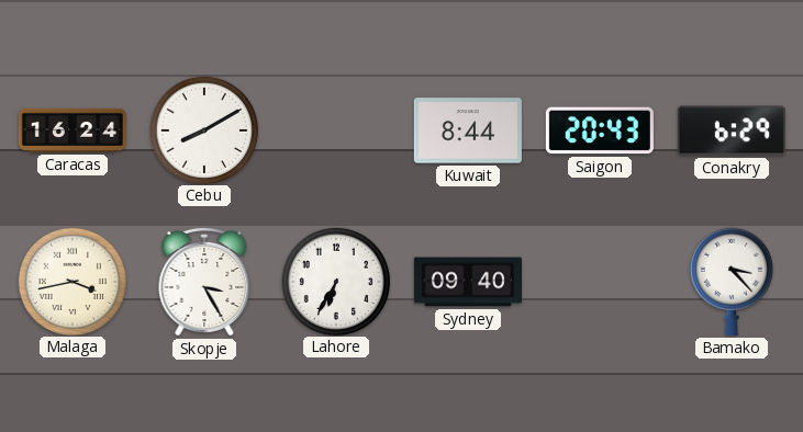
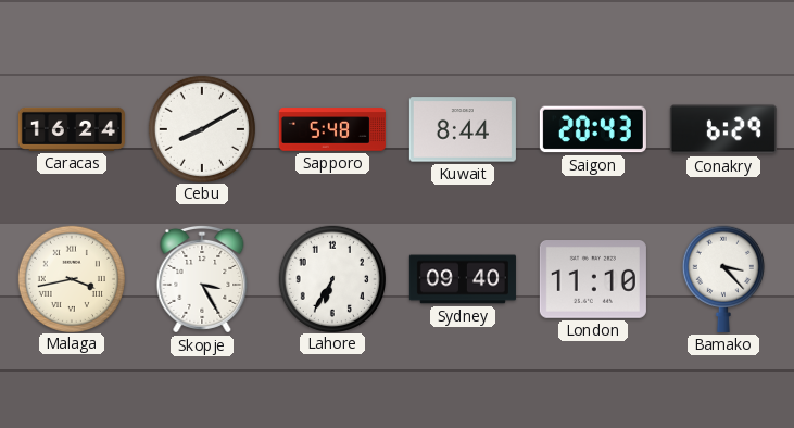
Sapporo: none -> 5:48 (332, 129)
London: none -> 11:10 (593, 280)
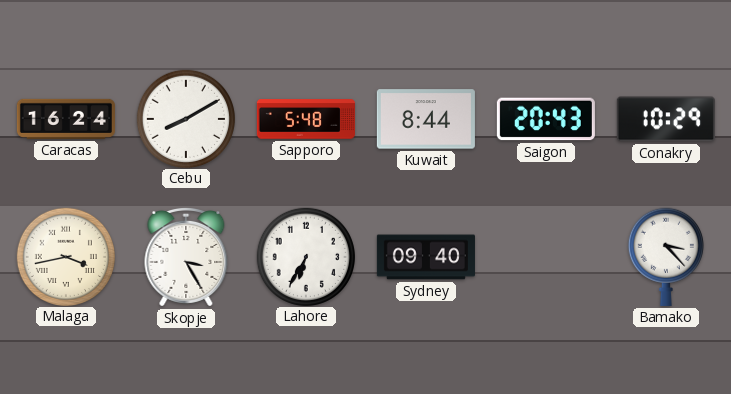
Conakry: 6:29 -> 10:29 (666, 119)
London: 11:10 -> none (593, 280)
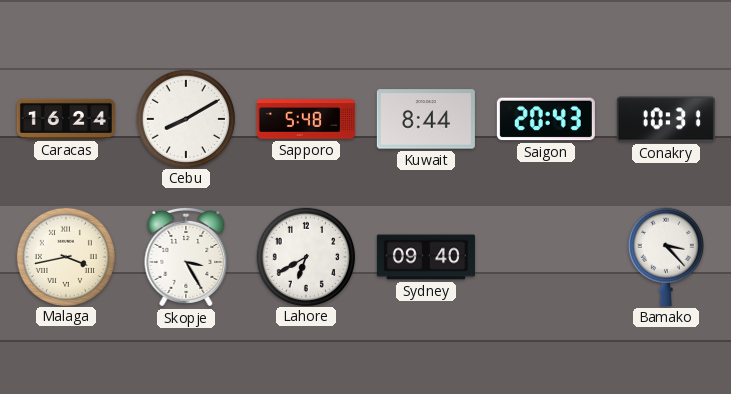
Conakry: 10:29 -> 10:31 (666, 119)
Lahore: 6:35 -> 6:40 (305, 256)
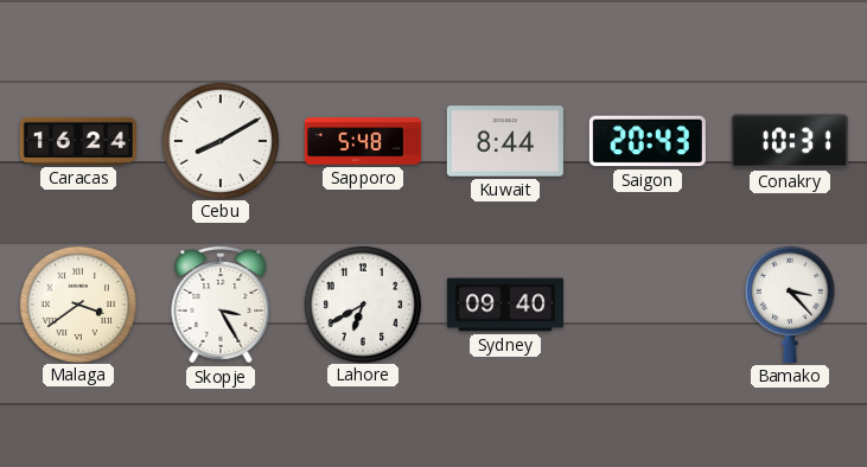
Malaga: 3:43 -> 3:39 (77, 303)
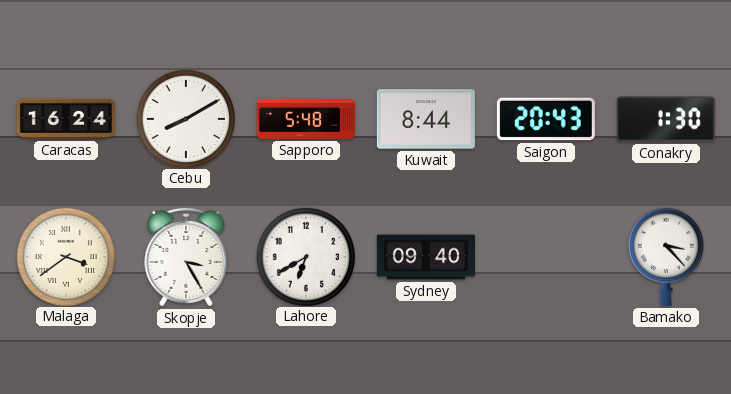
Conakry: 10:31 -> 1:30 (666, 119)
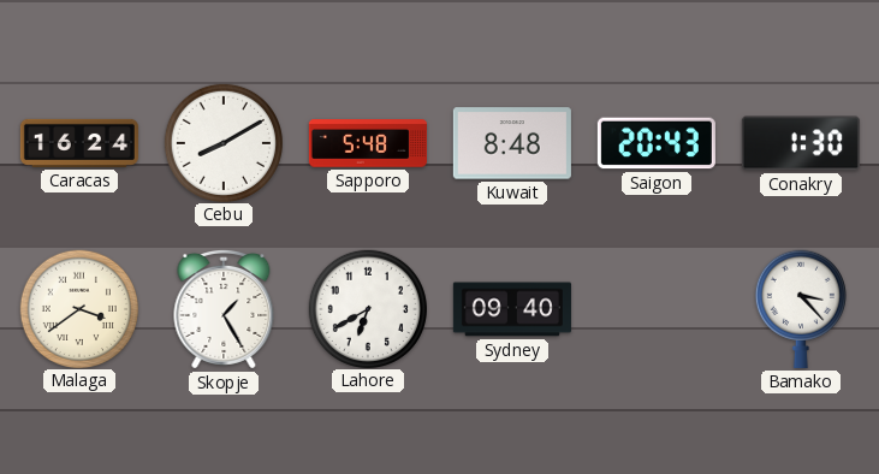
Kuwait: 8:44 -> 8:48 (512, 143)
Skopje: 3:25 -> 1:25 (224, 309)
